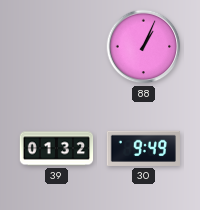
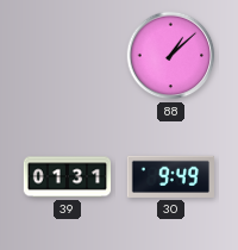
88: 1:04 -> 1:08 (171, 56)
39: 01:32 -> 01:31 (68, 177)
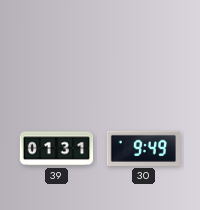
88: 1:08 -> none (171, 56)
